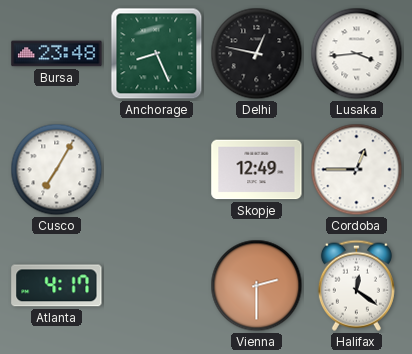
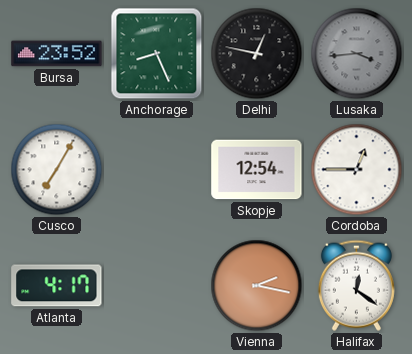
Bursa: 23:48 -> 23:52 (57, 54)
Lusaka dial: white -> grey (357, 54)
Skopje: 12:49 -> 12:54 (257, 170)
Vienna: 2:30 -> 2:17 (257, 286)
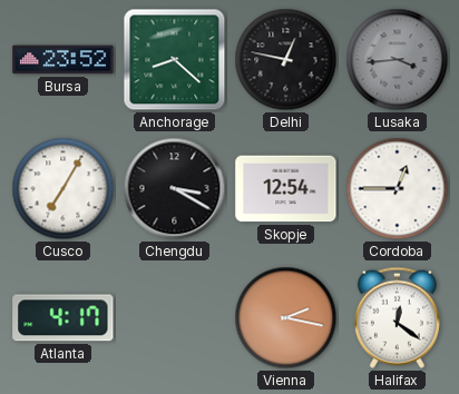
Anchorage: 8:26 -> 8:22 (175, 60)
Chengdu: none -> 3:20 (175, 189)
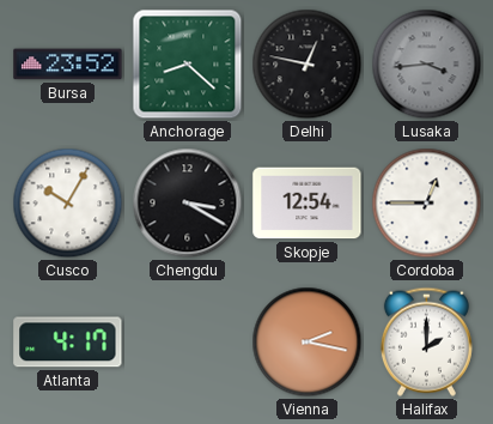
Cusco: 7:05 -> 10:05 (68, 204)
Halifax: 12:21 -> 2:00 (426, 341)
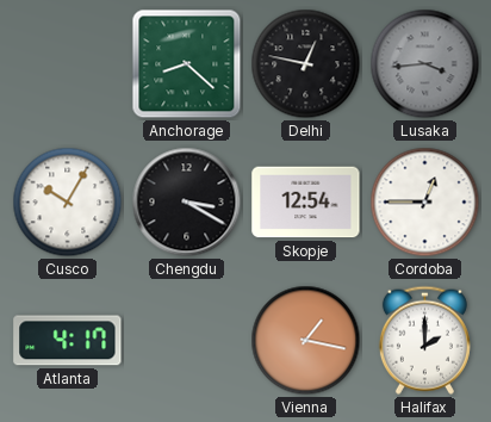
Bursa: 23:52 -> none (68, 65)
Vienna: 2:17 -> 1:17 (306, 341)
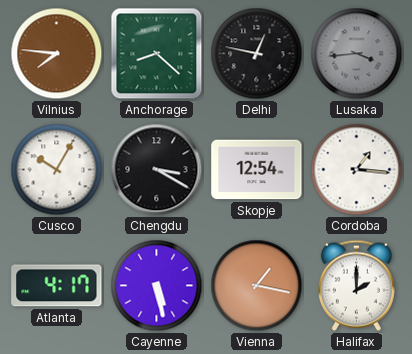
Vilnius: none -> 7:46 (57, 54)
Cordoba: 12:45 -> 1:16 (357, 170)
Cayenne: none -> 5:28 (157, 286)
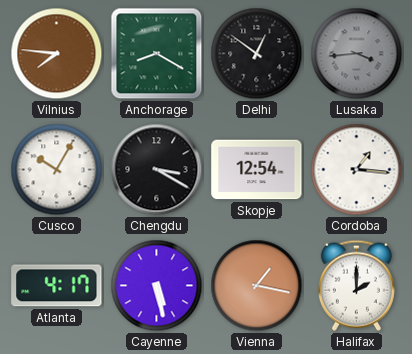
Anchorage: 8:22 -> 8:20 (157, 54)
Delhi: 12:47 -> 12:51 (257, 54)
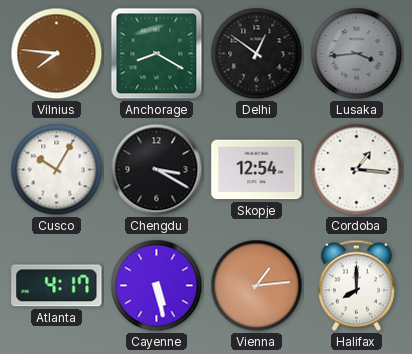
Vienna: 1:17 -> 1:14 (257, 286)
Halifax: 2:00 -> 8:00 (356, 285)
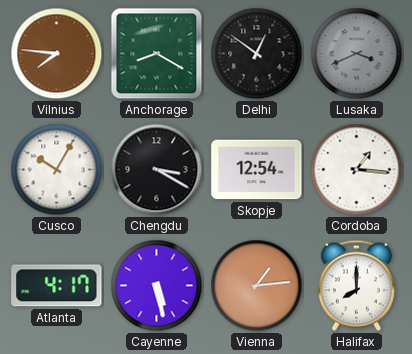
Lusaka: 3:44 -> 3:41 (357, 54)
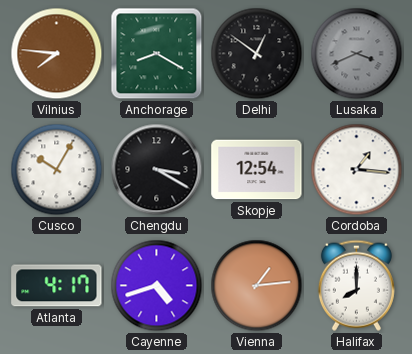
Cayenne: 5:28 -> 4:42 (157, 286)
